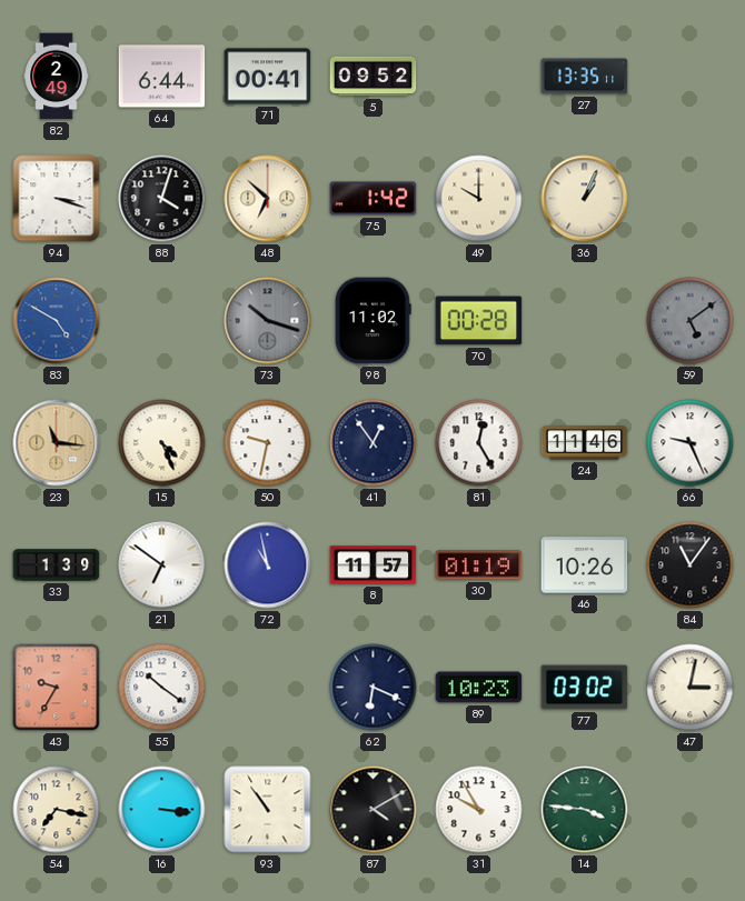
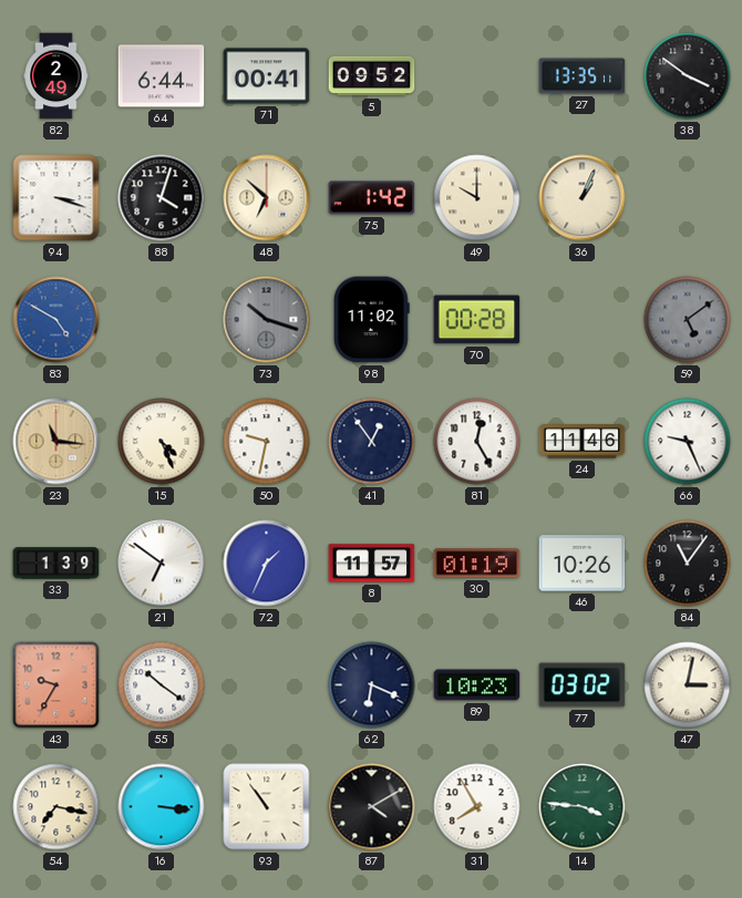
38: none -> 3:51 (688, 76)
72: 10:58 -> 1:34 (267, 564)
31: 9:55 -> 7:55 (477, 807)
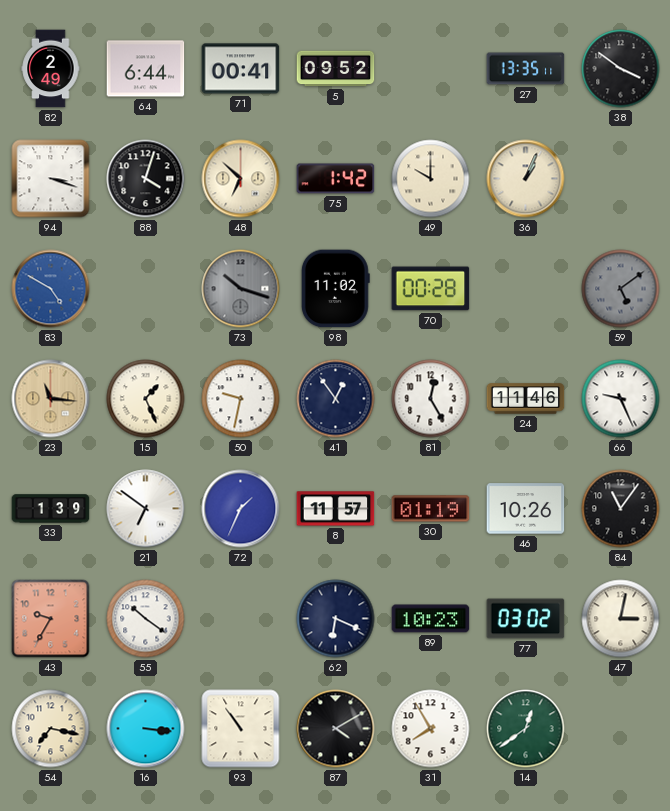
15: 4:26 -> 1:26 (146, 399)
14: 3:46 -> 12:39 (526, 729)
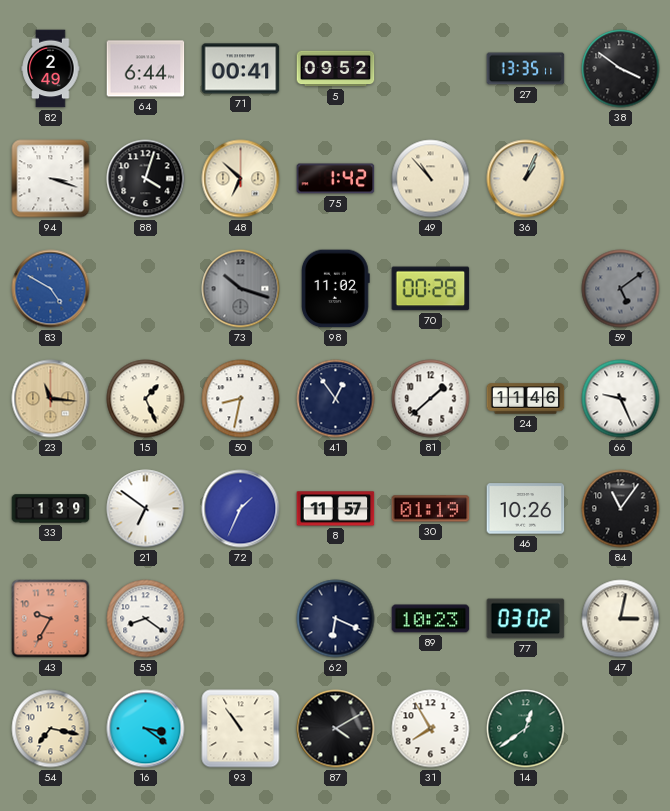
49: 10:00 -> 10:53 (431, 179)
50: 9:32 -> 8:32 (241, 399)
81: 12:25 -> 1:38 (431, 399)
55: 10:21 -> 8:21 (146, 619)
16: 3:16 -> 3:21 (146, 729)
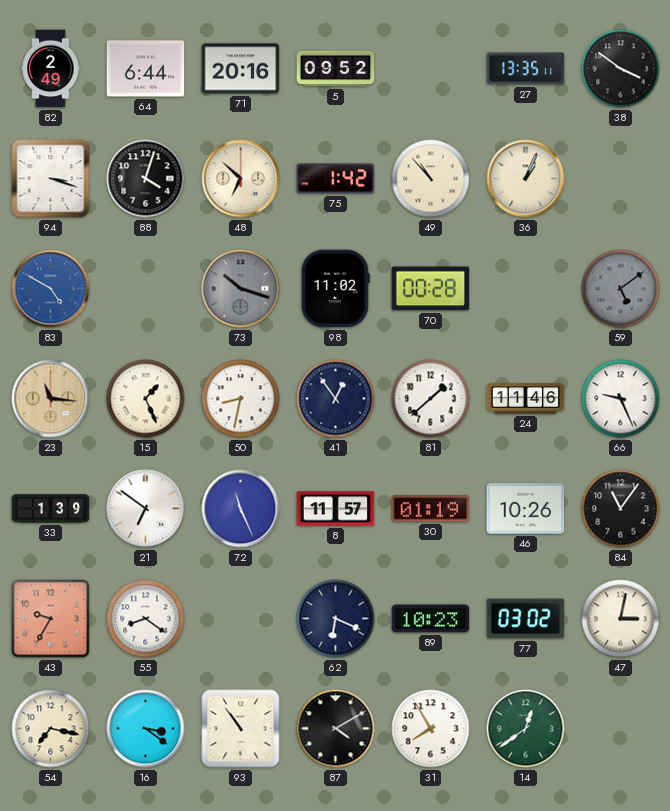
71: 00:41 -> 20:16 (241, 69)
72: 1:34 -> 11:26 (241, 509)
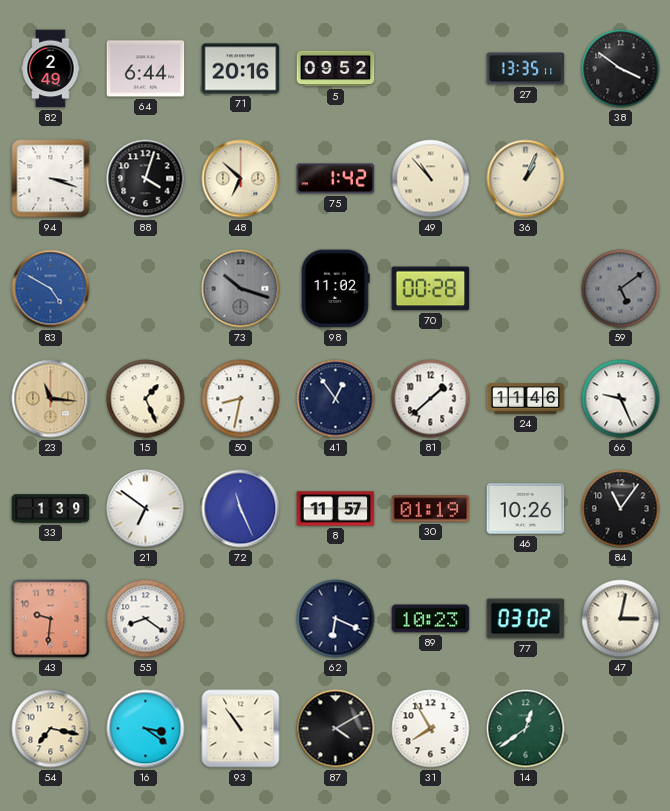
43: 9:35 -> 9:31 (51, 619)
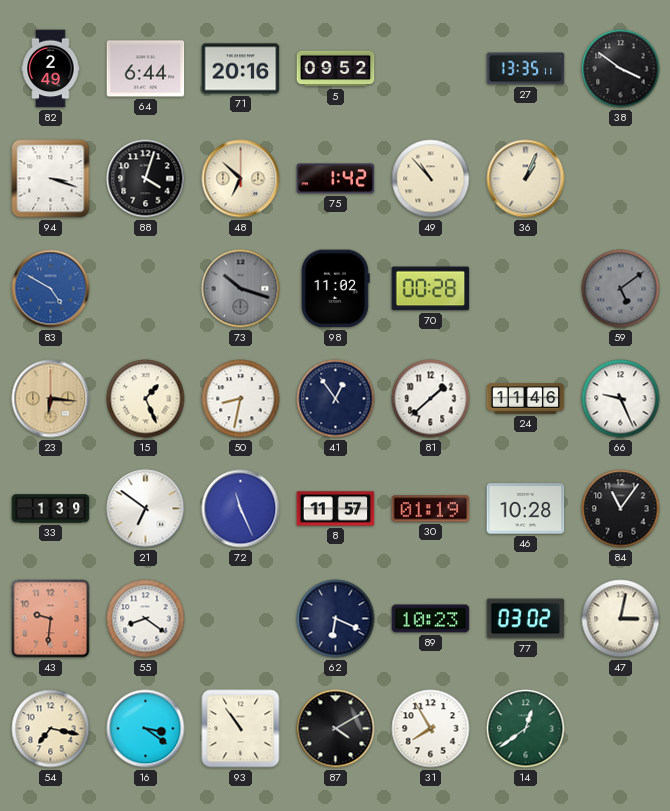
23: 11:16 -> 6:16 (51, 399)
46: 10:26 -> 10:28 (526, 509)
